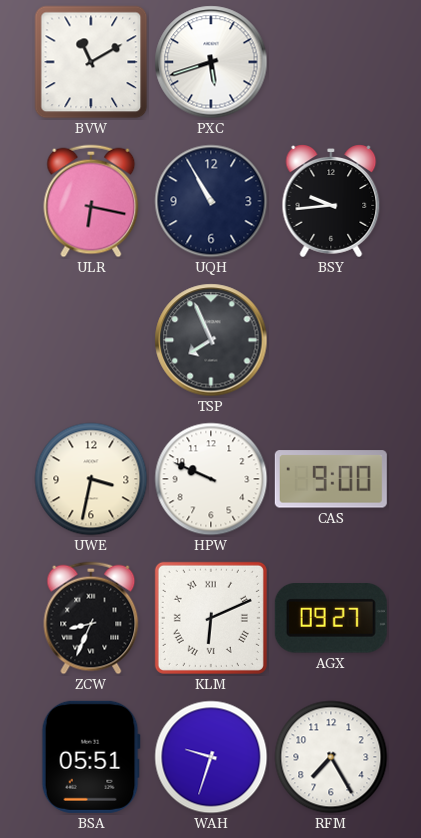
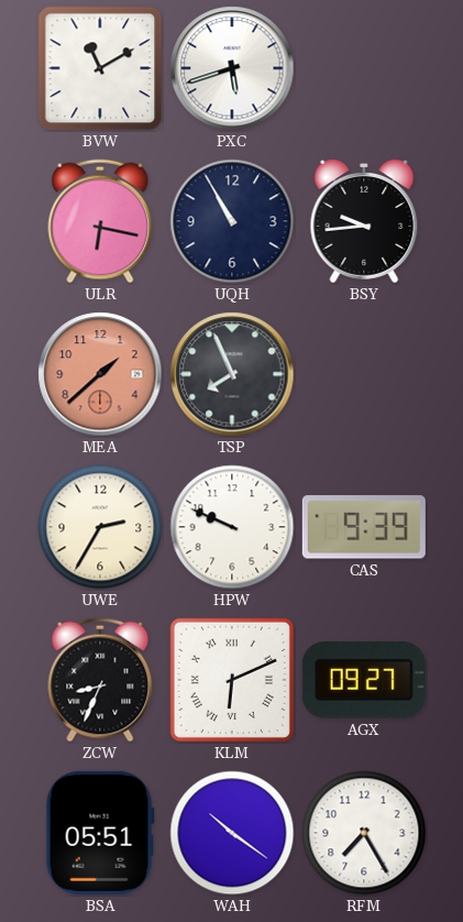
MEA: none -> 1:38 (100, 374)
UWE: 3:32 -> 2:35 (100, 527)
CAS: 9:00 -> 9:39 (364, 527)
WAH: 9:33 -> 10:21 (232, 833)
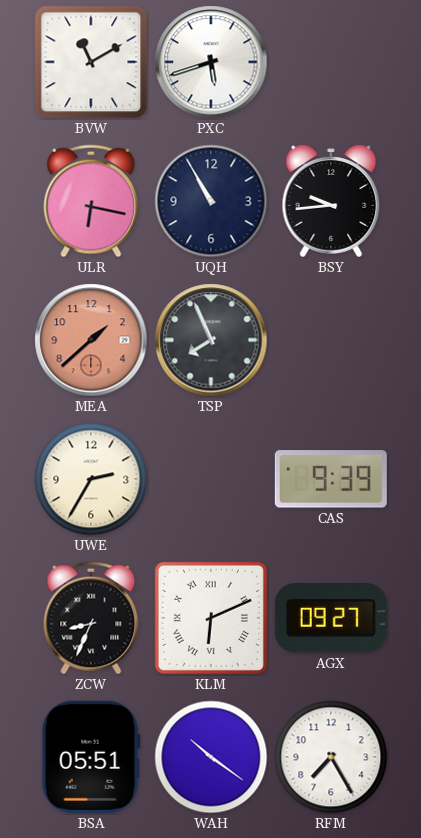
HPW: 9:49 -> none (232, 527)
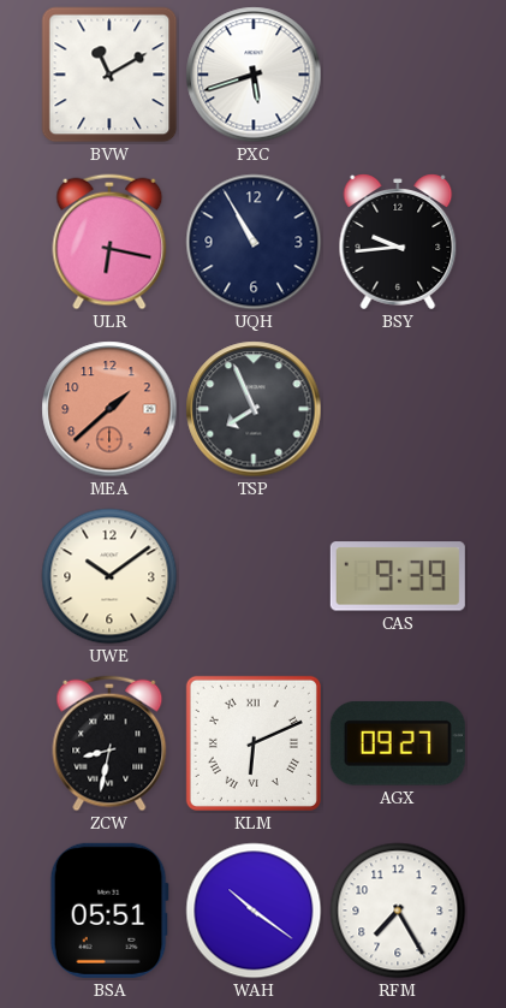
UWE: 2:35 -> 10:09 (109, 576)
ZCW: 8:34 -> 8:32 (109, 743)
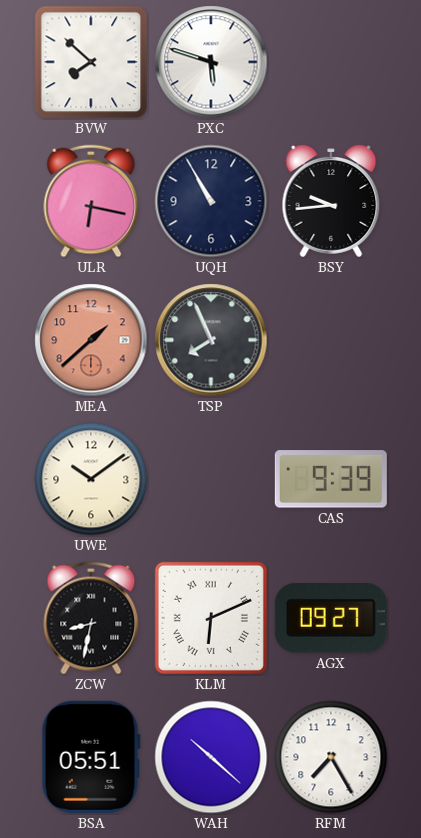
BVW: 11:10 -> 7:52 (91, 62)
PXC: 5:42 -> 5:48 (211, 62)
WAH: 10:21 -> 10:22 (211, 757)
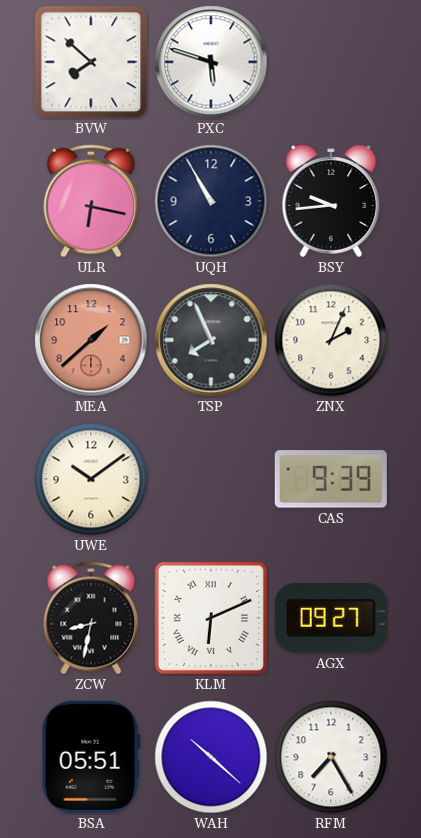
ZNX: none -> 2:04 (331, 340)
